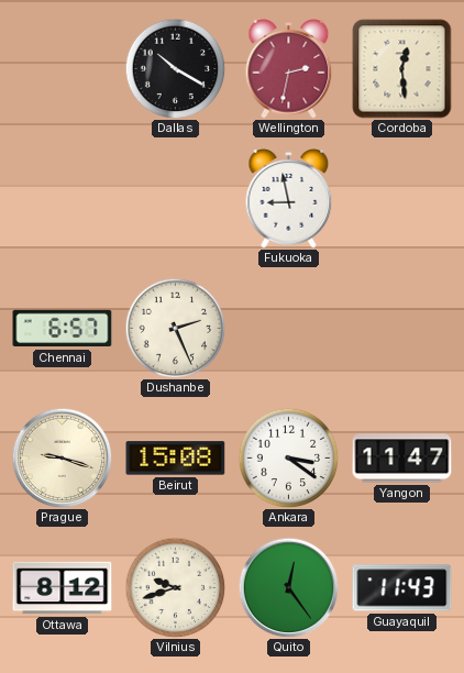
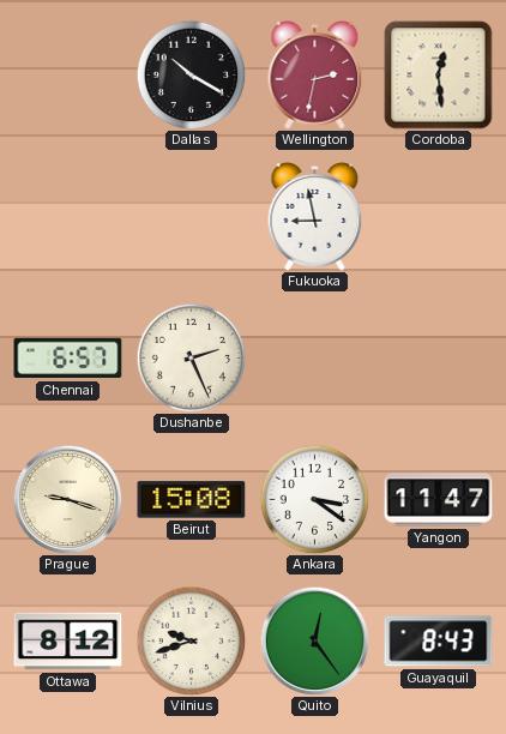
Guayaquil: 11:43 -> 8:43 (439, 642)
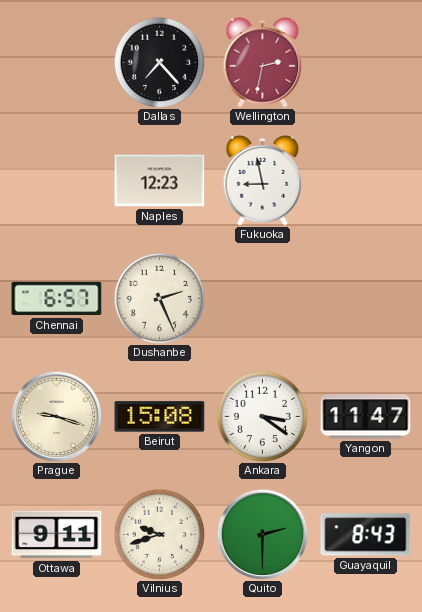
Dallas: 10:20 -> 7:23 (159, 62)
Cordoba: 12:29 -> none (439, 76)
Naples: none -> 12:23 (160, 181)
Ottawa: 8:12 -> 9:11 (57, 535)
Quito: 12:24 -> 2:30 (262, 534)
